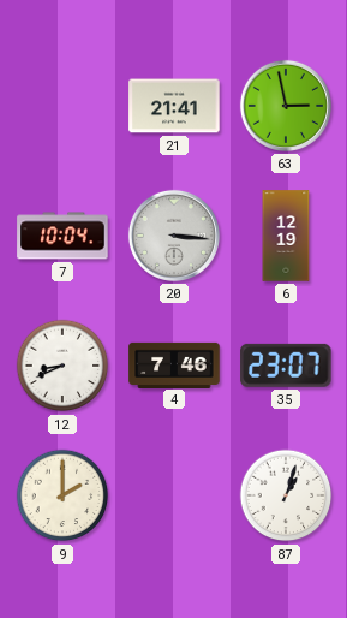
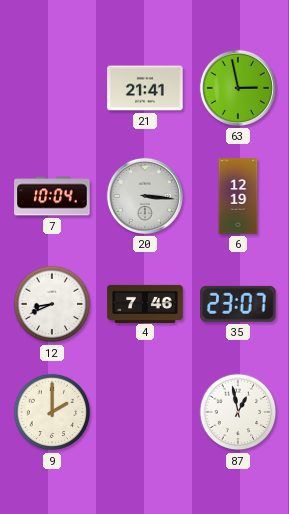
87: 1:03 -> 12:58 (238, 412)
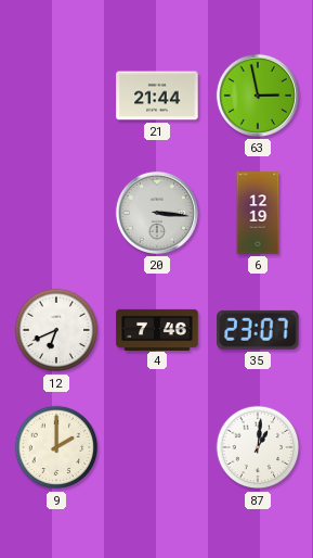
21: 21:41 -> 21:44 (157, 96)
7: 10:04 -> none (52, 196)
12: 8:41 -> 6:41 (56, 330)
87: 12:58 -> 1:01 (258, 447)
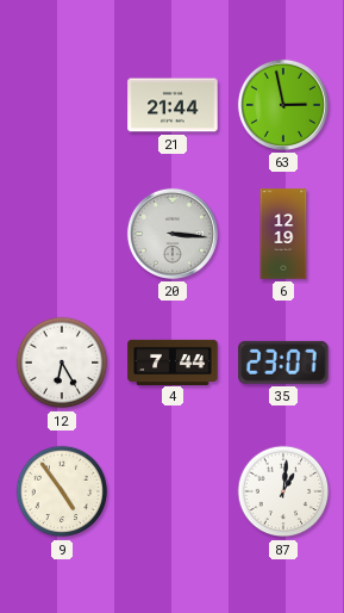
12: 6:41 -> 6:25 (62, 363)
4: 7:46 -> 7:44 (173, 361)
9: 2:00 -> 4:54 (62, 491)
